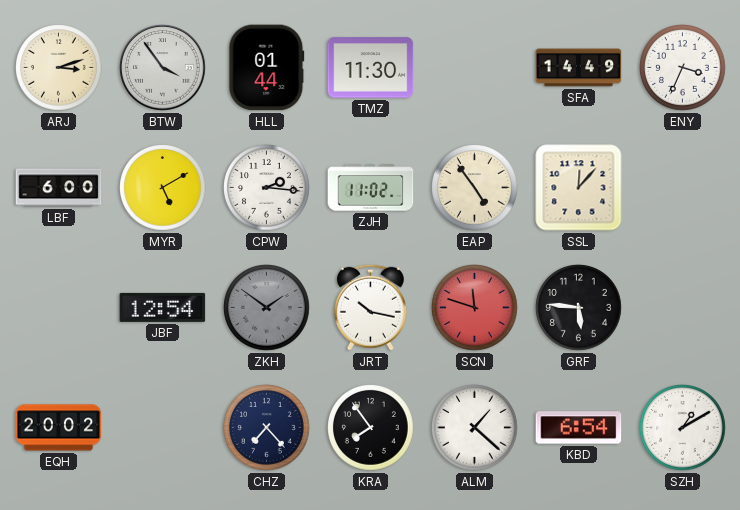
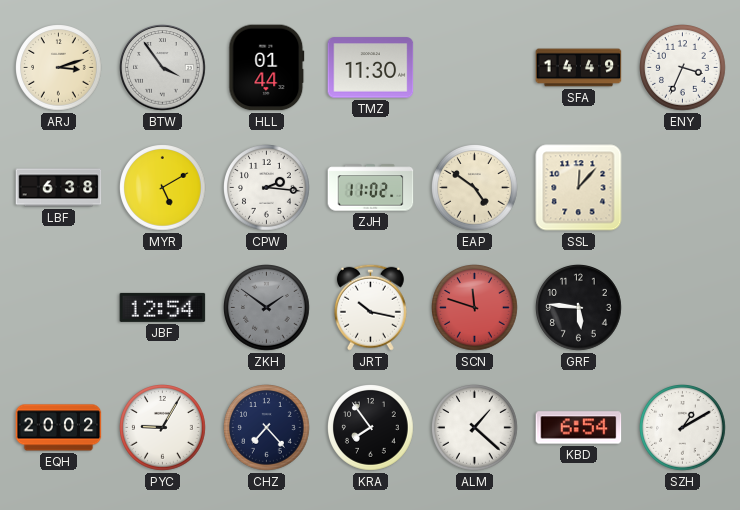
LBF: 6:00 -> 6:38 (59, 188)
EAP: 4:54 -> 4:51 (475, 188)
PYC: none -> 9:05 (163, 428)
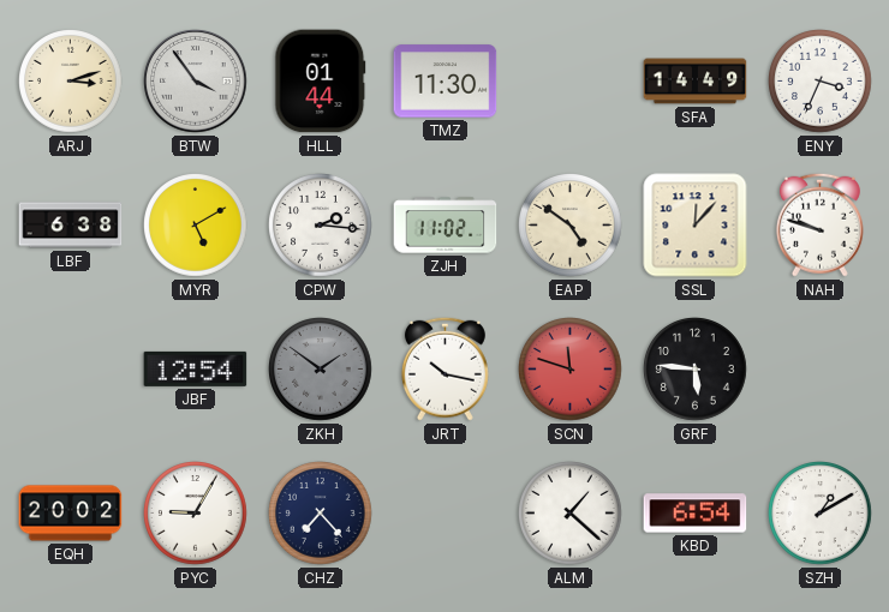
NAH: none -> 9:48 (819, 224)
KRA: 7:54 -> none (371, 428)
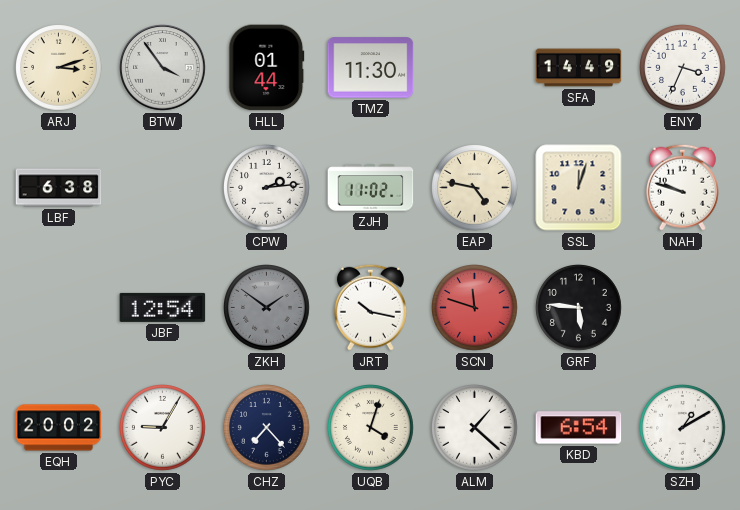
MYR: 5:10 -> none (196, 226)
CPW: 2:16 -> 2:14 (267, 188)
EAP: 4:51 -> 4:47 (475, 188)
SSL: 12:07 -> 12:03 (579, 188)
UQB: none -> 4:03 (371, 428)
